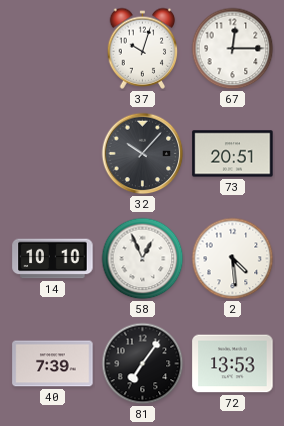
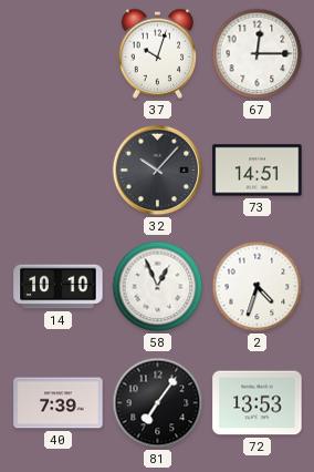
73: 20:51 -> 14:51 (258, 171)
2: 4:29 -> 4:33 (258, 287)
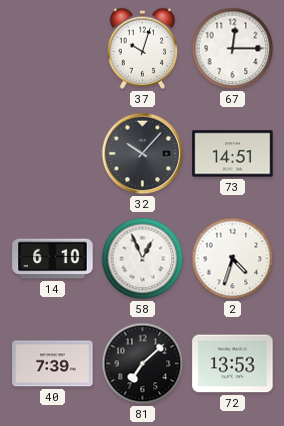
14: 10:10 -> 6:10 (53, 259)
81: 7:06 -> 7:08 (143, 364)
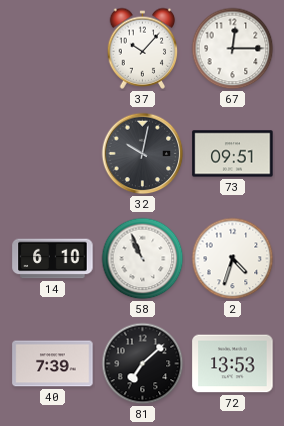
37: 10:03 -> 10:07 (143, 48)
32: 10:07 -> 10:02 (143, 154)
73: 14:51 -> 09:51 (233, 154)
58: 12:56 -> 10:56 (143, 259)
